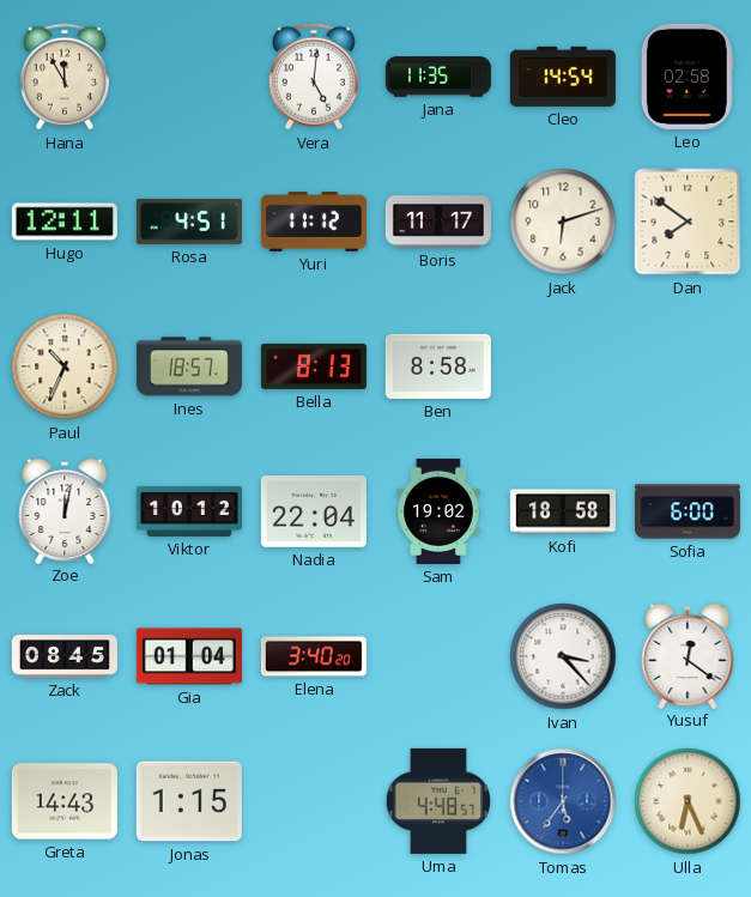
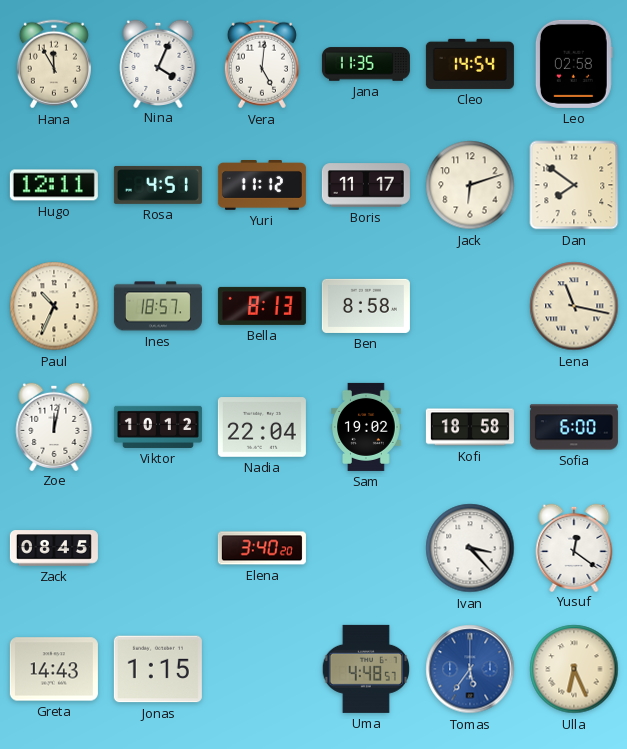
Nina: none -> 4:04 (158, 63)
Lena: none -> 11:17 (574, 306)
Gia: 01:04 -> none (189, 656)
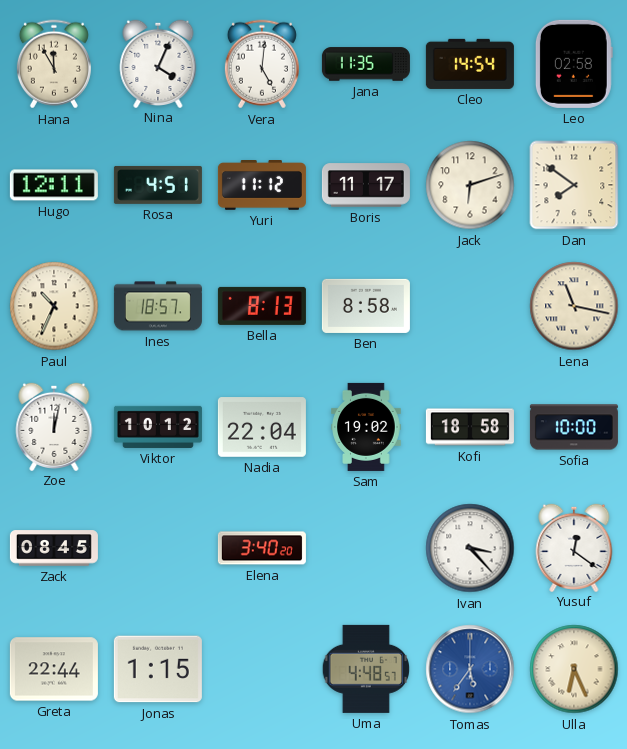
Sofia: 6:00 -> 10:00 (574, 427)
Greta: 14:43 -> 22:44 (54, 669)
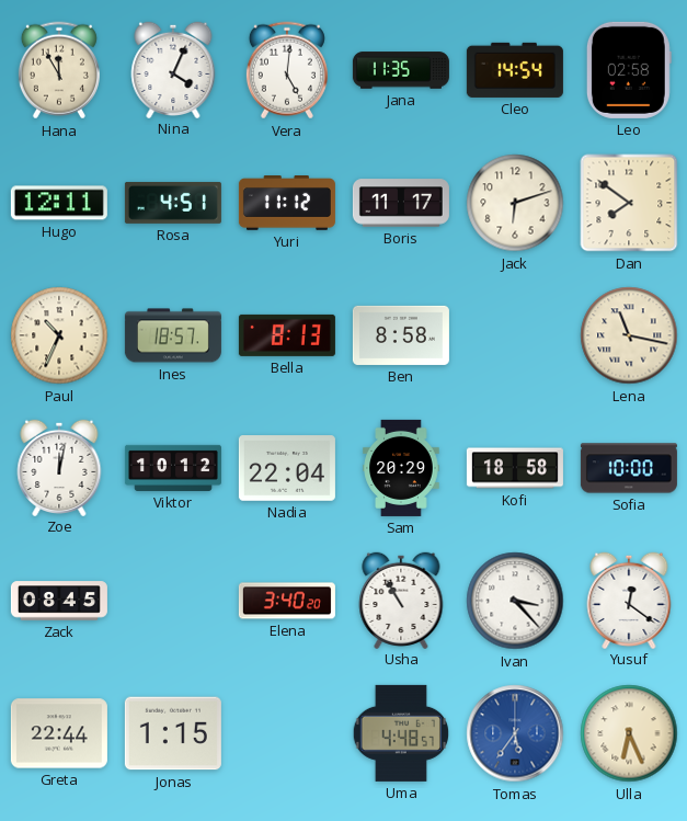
Sam: 19:02 -> 20:29 (401, 468)
Usha: none -> 10:55 (401, 600)
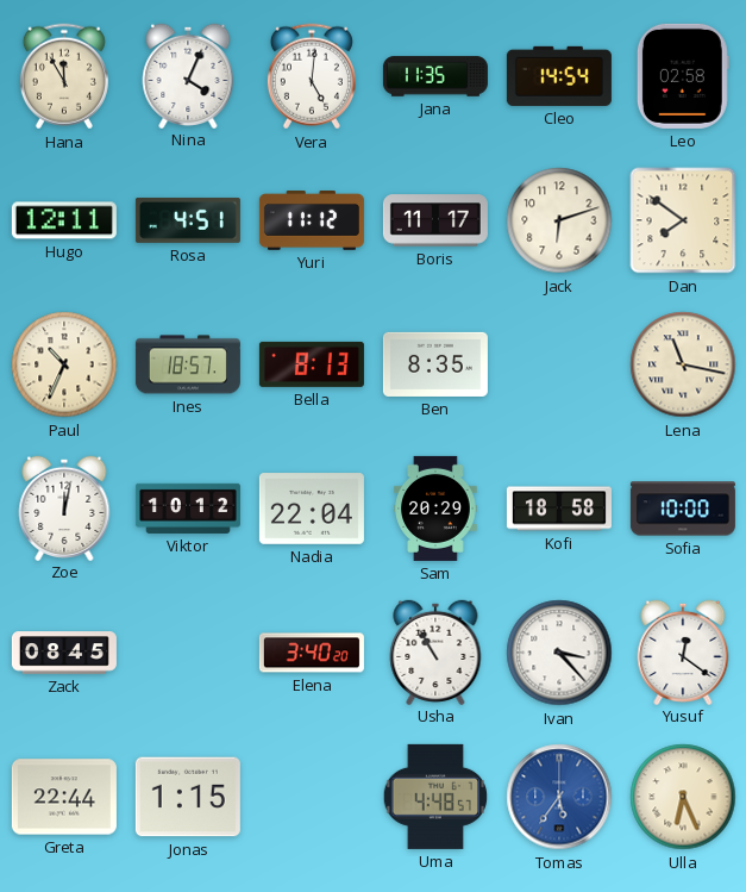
Ben: 8:58 -> 8:35 (435, 364)
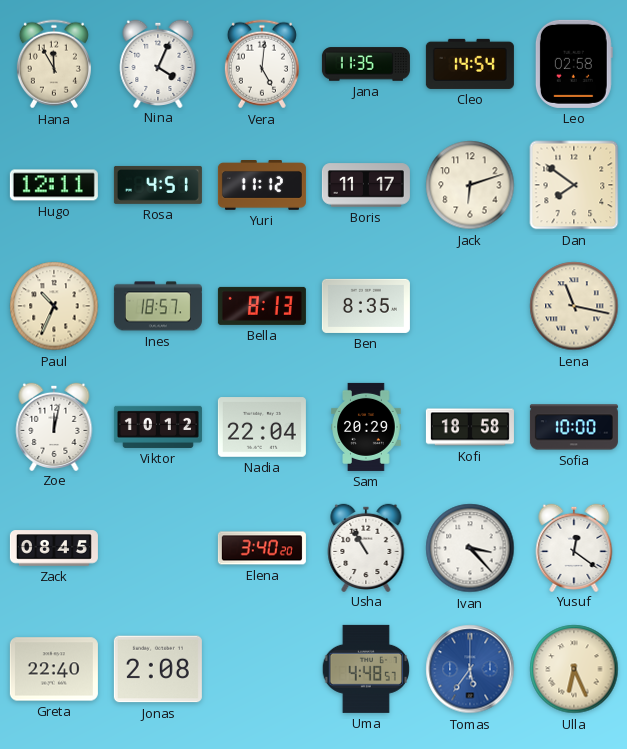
Greta: 22:44 -> 22:40 (54, 669)
Jonas: 1:15 -> 2:08 (158, 669)
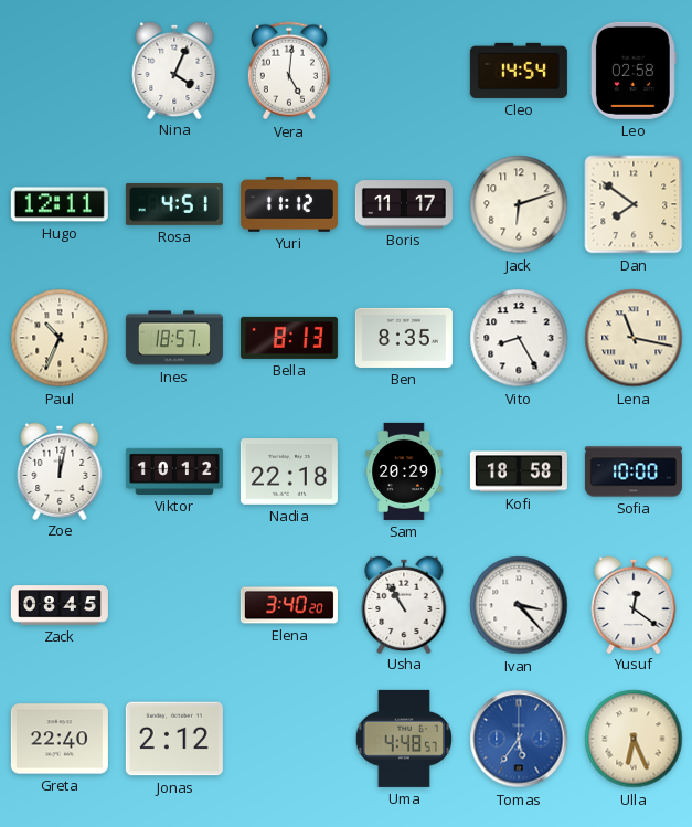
Hana: 11:55 -> none (54, 64)
Jana: 11:35 -> none (366, 64)
Vito: none -> 8:25 (519, 338)
Nadia: 22:04 -> 22:18 (289, 471)
Jonas: 2:08 -> 2:12 (174, 739)
